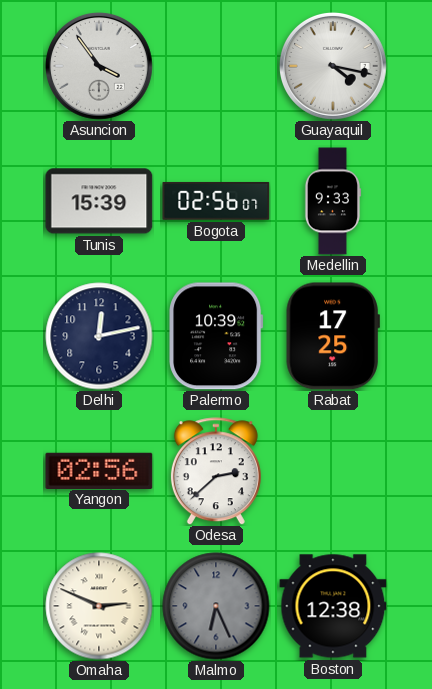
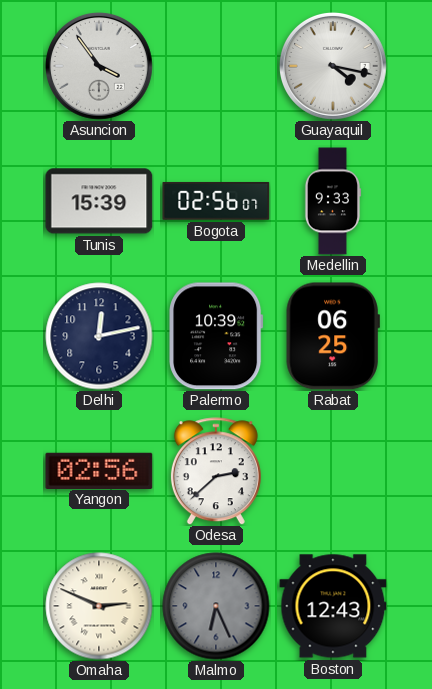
Rabat: 17:25 -> 06:25 (333, 336)
Boston: 12:38 -> 12:43 (333, 606)
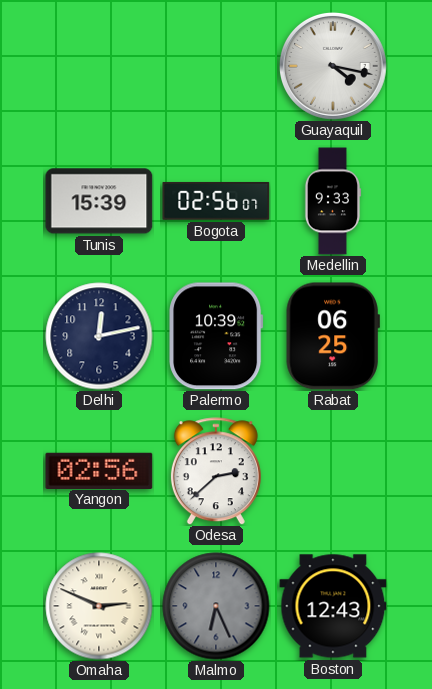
Asuncion: 3:54 -> none (99, 66)
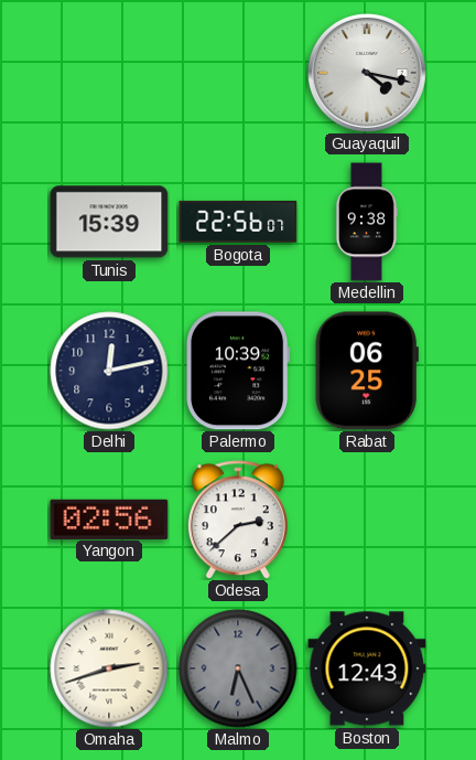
Bogota: 02:56 -> 22:56 (238, 222)
Medellin: 9:33 -> 9:38 (367, 222)
Omaha: 2:49 -> 2:42 (109, 668)
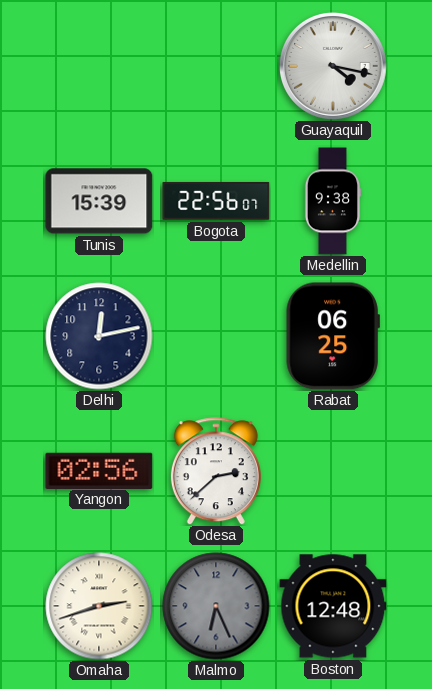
Palermo: 10:39 -> none (238, 371)
Boston: 12:43 -> 12:48 (333, 606)
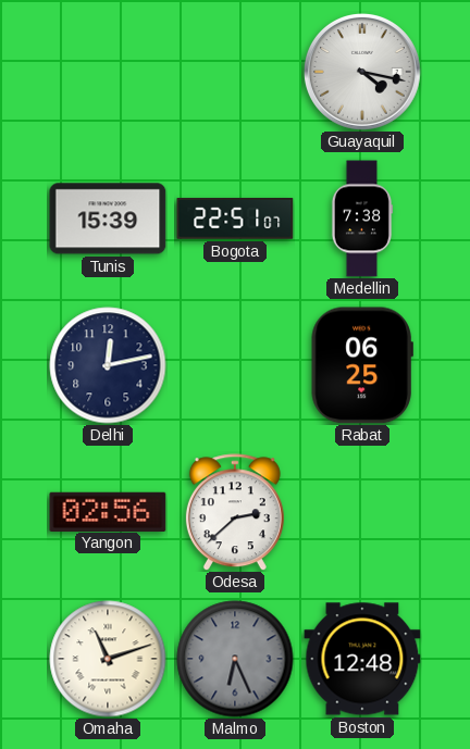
Bogota: 22:56 -> 22:51 (235, 219)
Medellin: 9:38 -> 7:38 (362, 219)
Omaha: 2:42 -> 11:12 (108, 659)
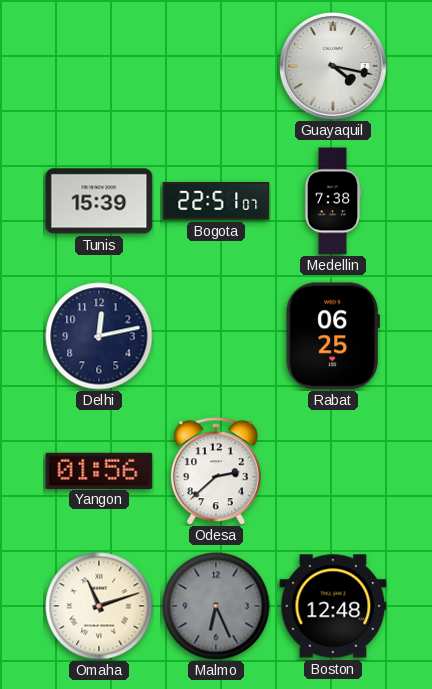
Yangon: 02:56 -> 01:56 (99, 470)
